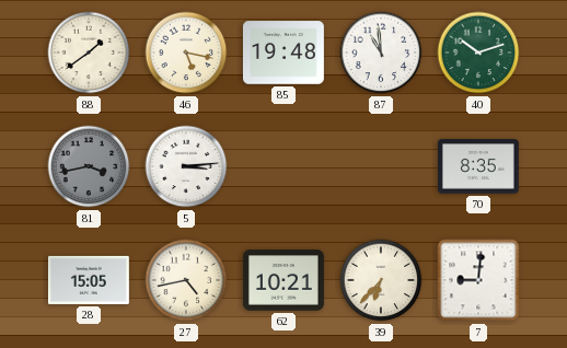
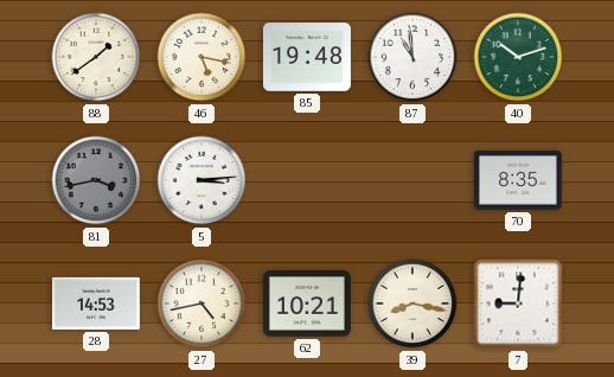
28: 15:05 -> 14:53 (96, 303)
39: 6:37 -> 8:17 (412, 303)
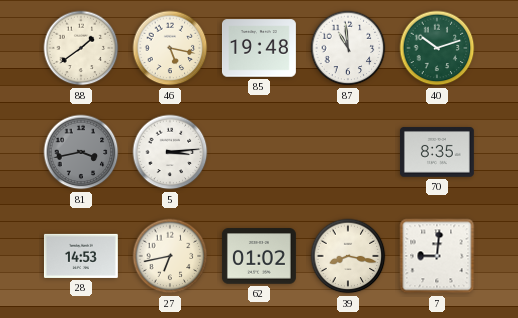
27: 4:43 -> 6:43 (170, 256)
62: 10:21 -> 01:02 (259, 256)
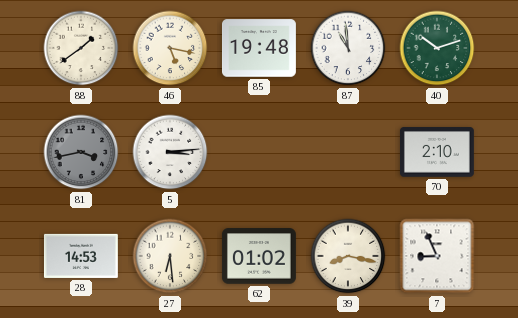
70: 8:35 -> 2:10 (437, 152)
27: 6:43 -> 6:29 (170, 256)
7: 9:01 -> 8:56 (437, 256)
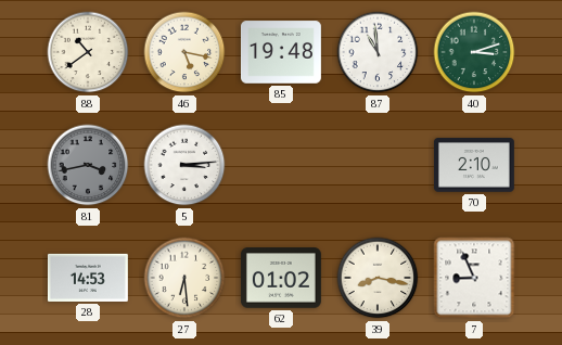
88: 1:39 -> 10:39 (88, 52)
40: 10:12 -> 3:12 (474, 52)
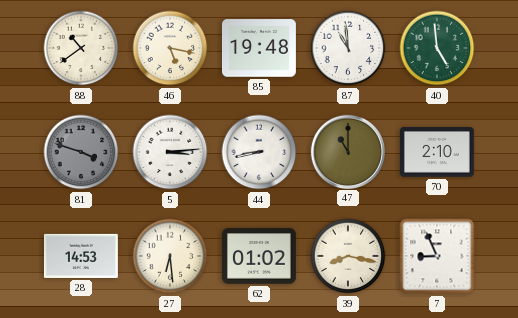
40: 3:12 -> 4:59 (437, 48)
81: 3:43 -> 3:48 (81, 152)
44: none -> 8:43 (259, 152)
47: none -> 11:00 (347, 151)
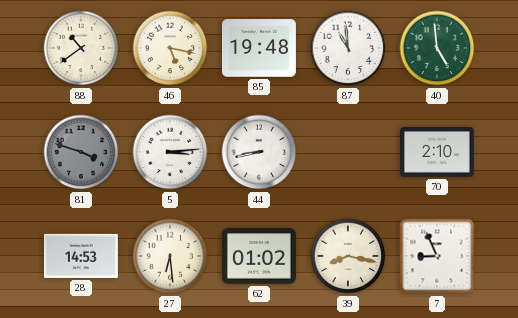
47: 11:00 -> none (347, 151)
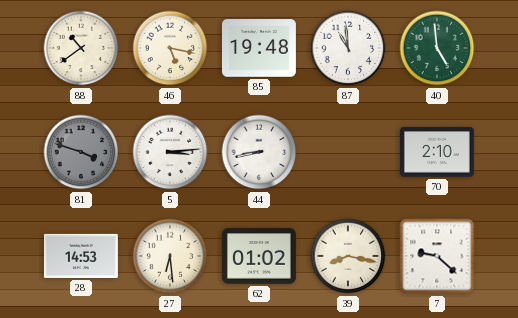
7: 8:56 -> 9:22 (437, 256)
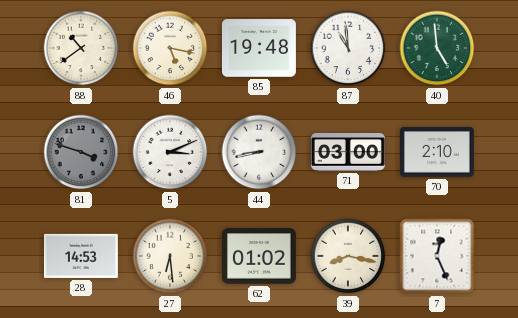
5: 3:14 -> 3:11 (170, 152)
71: none -> 03:00 (348, 152)
7: 9:22 -> 12:26 (437, 256)
